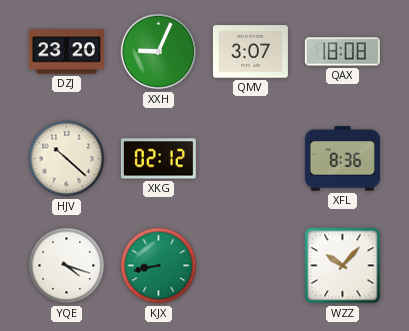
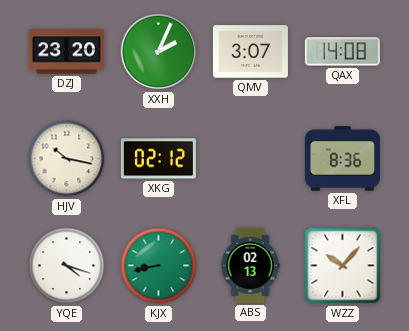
XXH: 9:04 -> 2:04 (159, 52)
QAX: 18:08 -> 14:08 (342, 52)
HJV: 10:22 -> 10:17 (67, 159)
ABS: none -> 02:13 (250, 265)
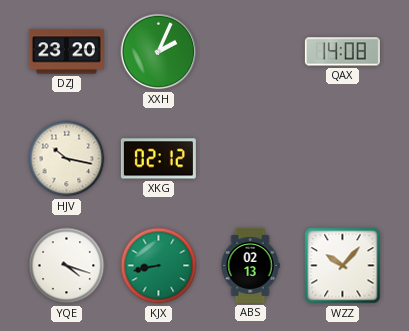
QMV: 3:07 -> none (250, 52)
XFL: 8:36 -> none (342, 159)
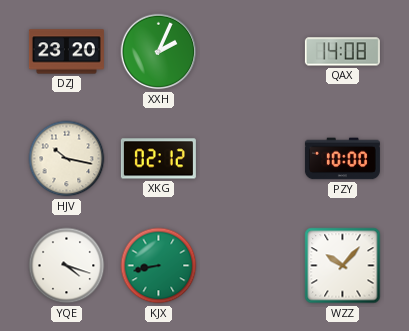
PZY: none -> 10:00 (342, 159)
ABS: 02:13 -> none (250, 265)
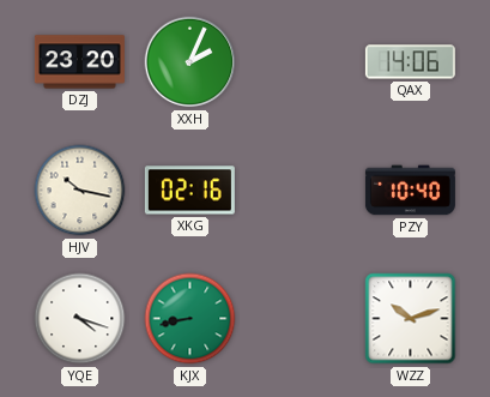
QAX: 14:08 -> 14:06 (410, 62)
XKG: 02:12 -> 02:16 (189, 191)
PZY: 10:00 -> 10:40 (410, 191)
WZZ: 10:07 -> 10:12 (411, 319)
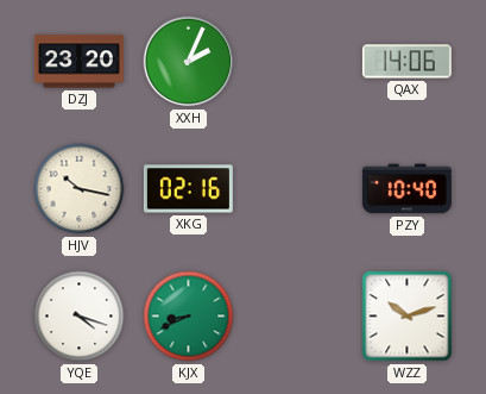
KJX: 8:43 -> 8:41 (189, 317)
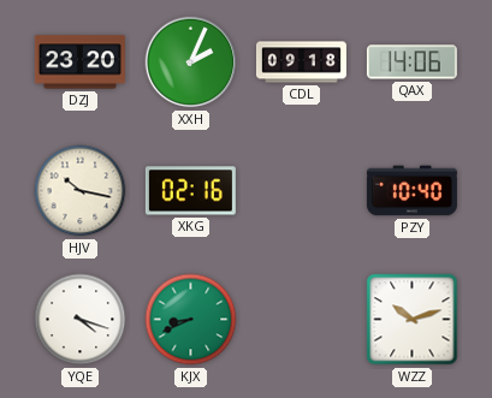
CDL: none -> 09:18 (301, 63)
